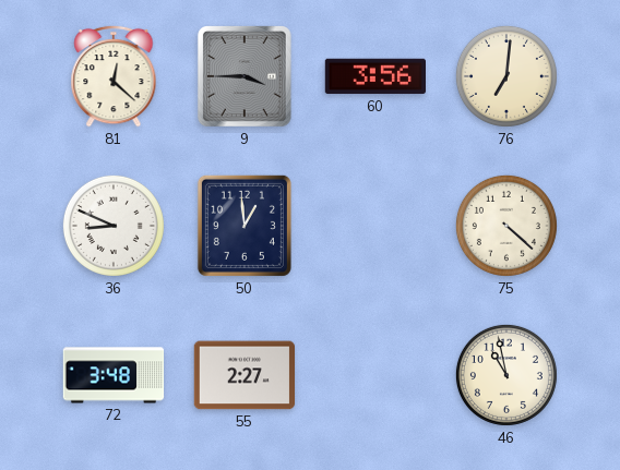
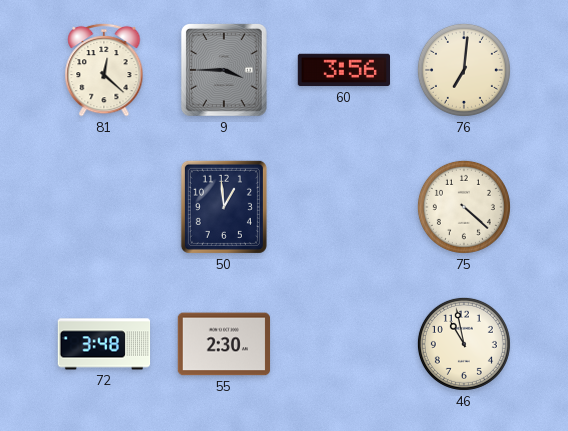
36: 8:49 -> none (114, 226)
55: 2:27 -> 2:30 (224, 344)
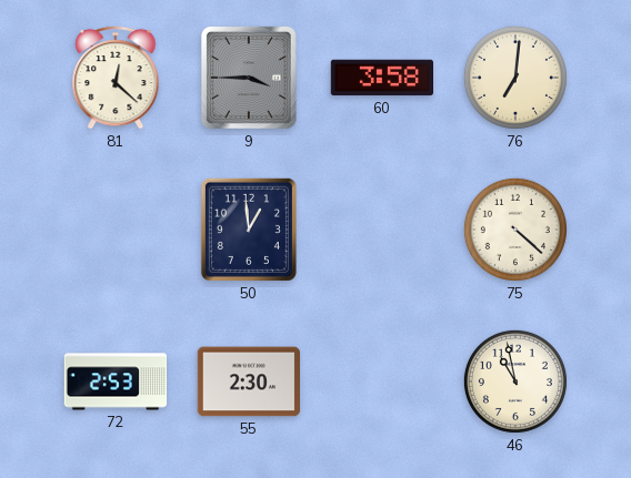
60: 3:56 -> 3:58 (381, 78)
72: 3:48 -> 2:53 (116, 382)
